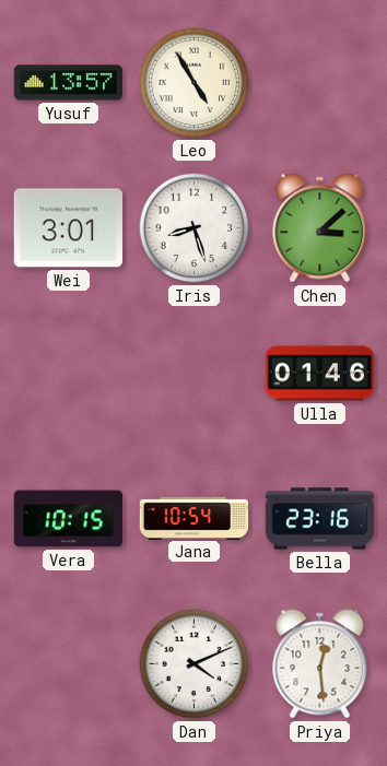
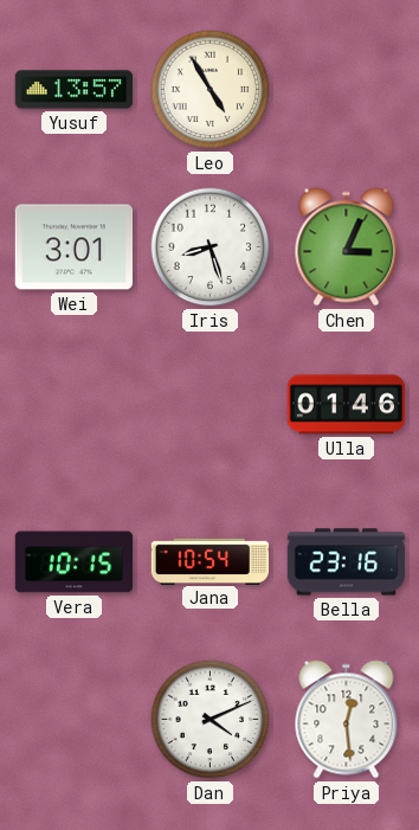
Chen: 3:08 -> 3:04 (347, 247)
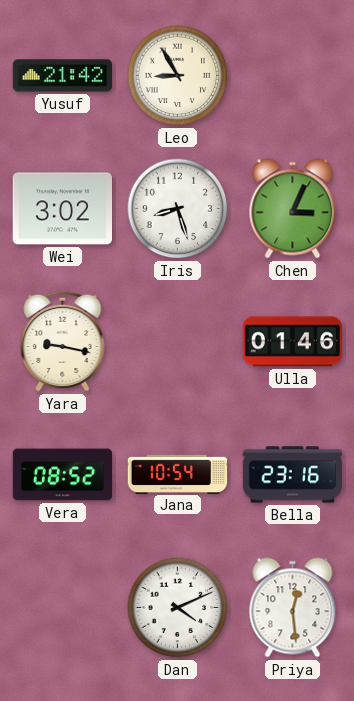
Yusuf: 13:57 -> 21:42 (63, 76)
Leo: 4:55 -> 8:55 (178, 76)
Wei: 3:01 -> 3:02 (62, 209)
Yara: none -> 9:17 (63, 341)
Vera: 10:15 -> 08:52 (63, 475)
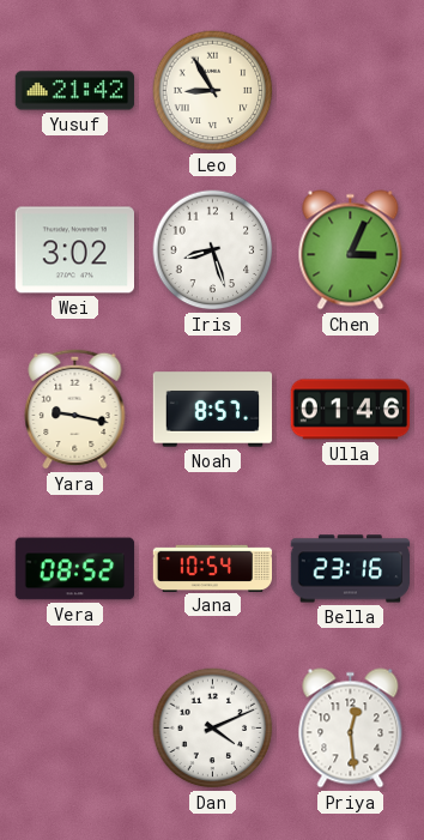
Noah: none -> 8:57 (213, 410)
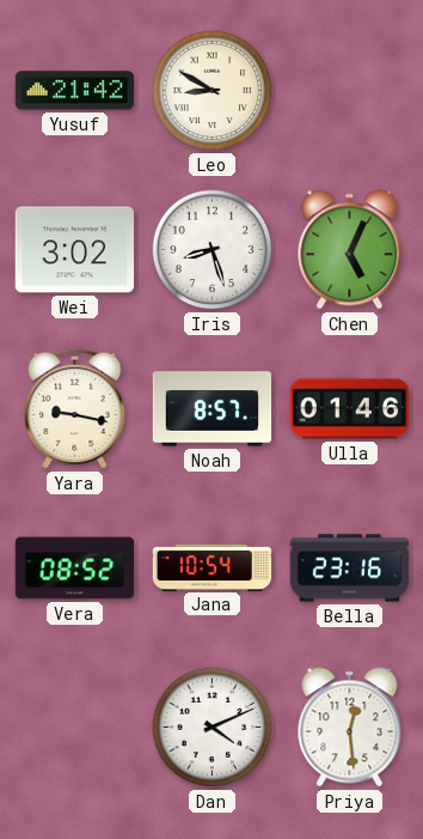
Leo: 8:55 -> 8:50 (213, 91)
Chen: 3:04 -> 5:04 (350, 250)
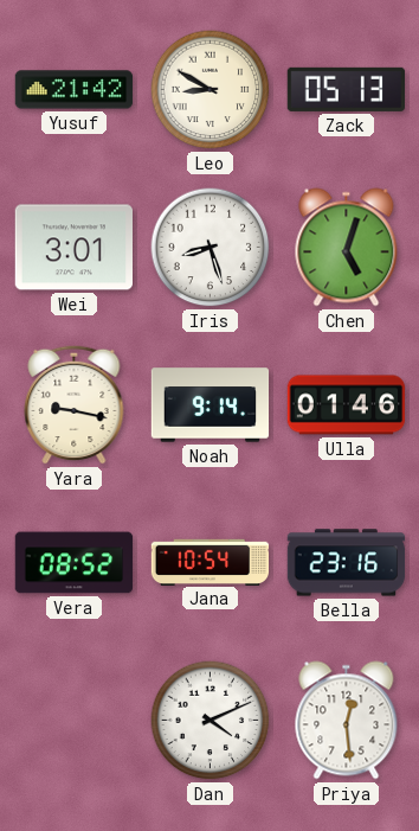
Zack: none -> 05:13 (346, 89)
Wei: 3:02 -> 3:01 (73, 248)
Chen: 5:04 -> 5:03 (347, 248)
Noah: 8:57 -> 9:14 (211, 405)
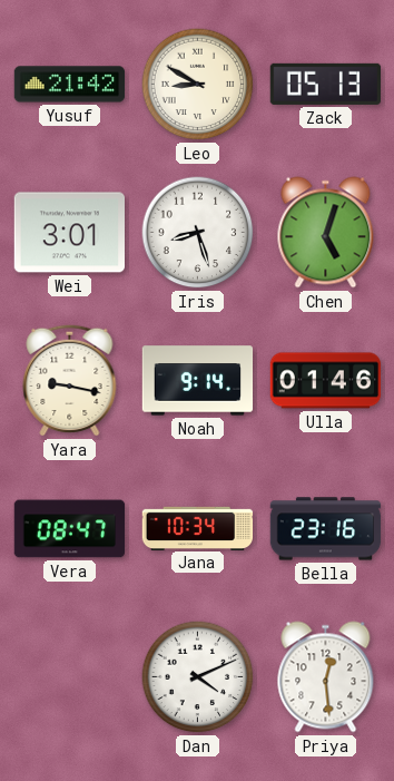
Vera: 08:52 -> 08:47 (70, 529)
Jana: 10:54 -> 10:34 (198, 528)
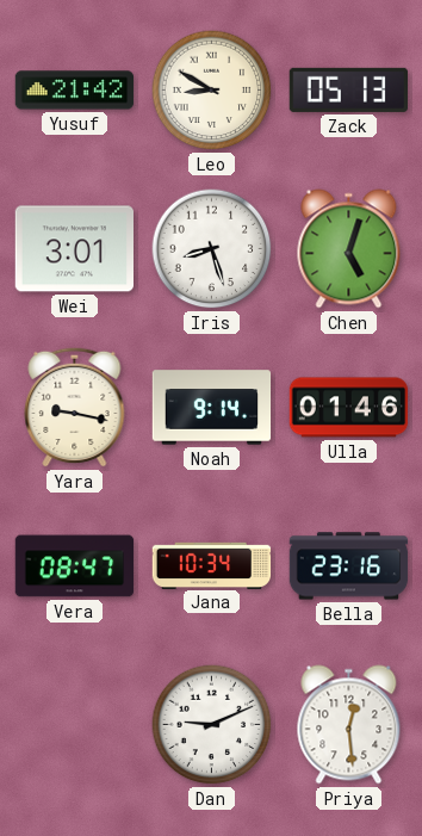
Dan: 4:11 -> 9:11 (212, 725)
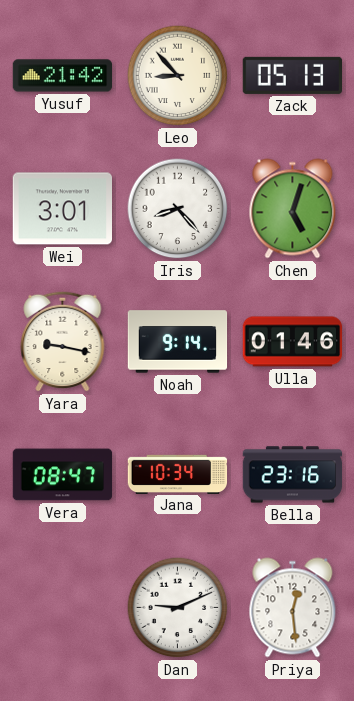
Leo: 8:50 -> 8:53 (178, 76)
Iris: 8:27 -> 8:23 (178, 209)
